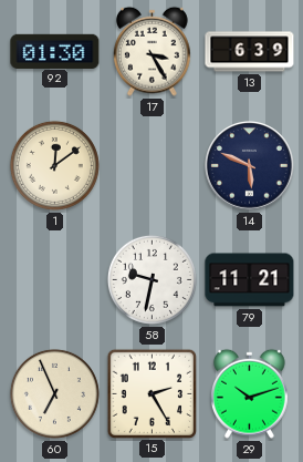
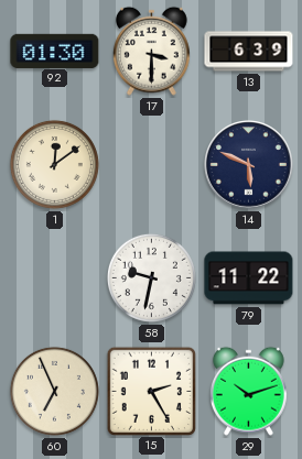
17: 3:25 -> 3:30 (151, 51)
79: 11:21 -> 11:22 (249, 278)
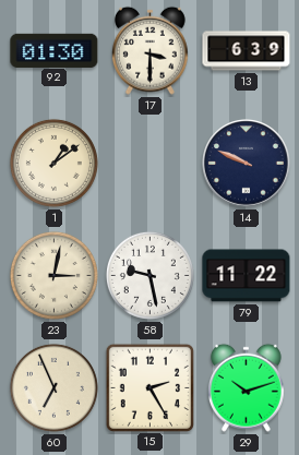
1: 12:09 -> 1:09 (53, 163)
14: 5:49 -> 9:49 (247, 164)
23: none -> 3:02 (53, 275)
58: 9:32 -> 9:28 (149, 275)
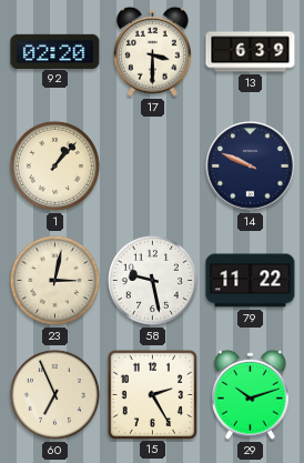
92: 01:30 -> 02:20 (55, 51)
1: 1:09 -> 1:07 (54, 165)
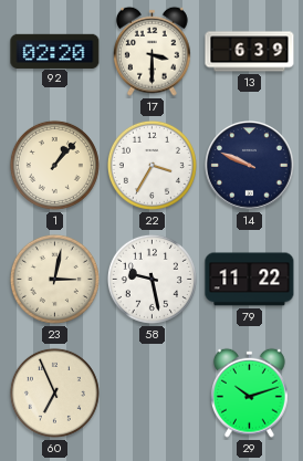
22: none -> 3:35 (151, 165)
15: 2:25 -> none (152, 394)
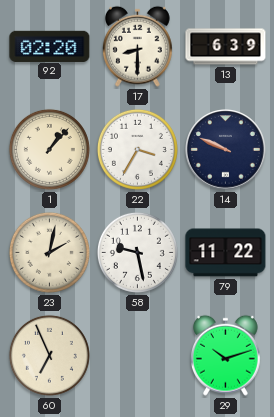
17: 3:30 -> 8:30 (137, 46)
23: 3:02 -> 2:02 (49, 252)
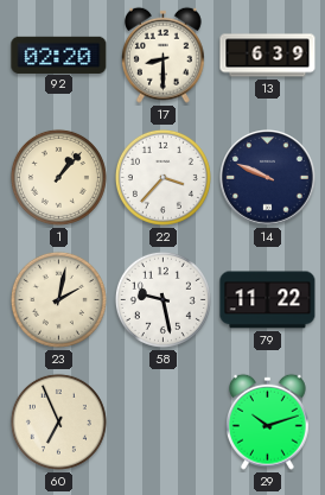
22: 3:35 -> 3:37 (162, 177)
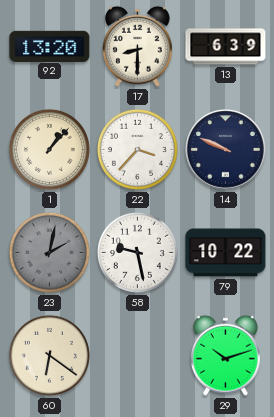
92: 02:20 -> 13:20 (50, 46)
23 dial: cream -> grey (49, 252)
79: 11:22 -> 10:22 (226, 253)
60: 6:56 -> 6:21 (49, 355)
